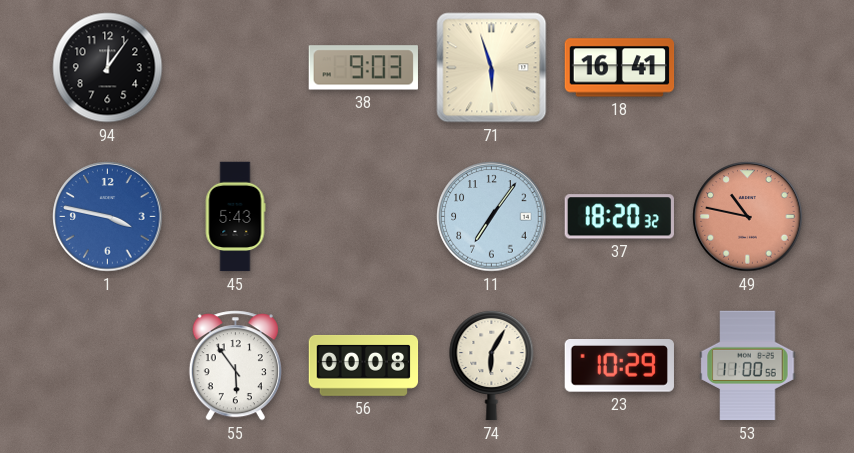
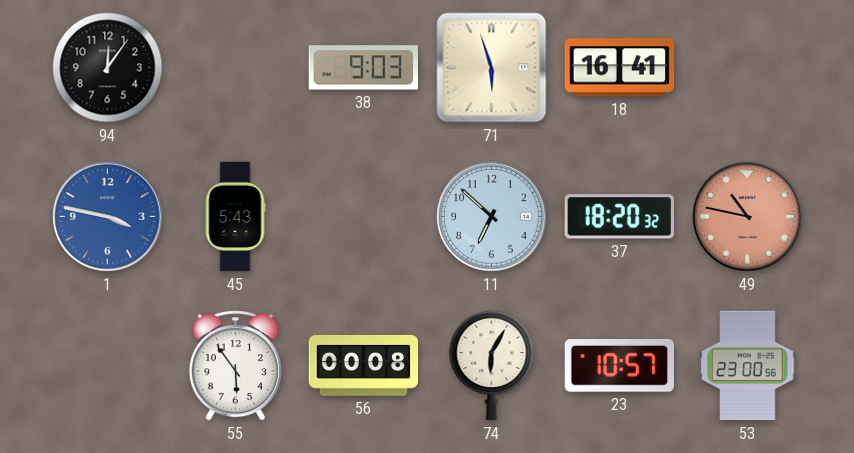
11: 7:06 -> 6:52 (492, 217)
23: 10:29 -> 10:57 (619, 366)
53: 11:00 -> 23:00 (748, 366)
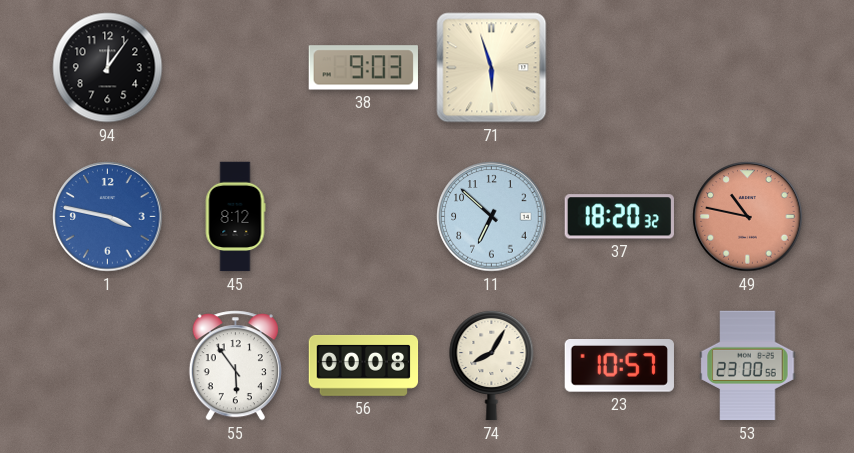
18: 16:41 -> none (620, 68)
45: 5:43 -> 8:12 (235, 217)
74: 6:05 -> 8:05 (492, 365)
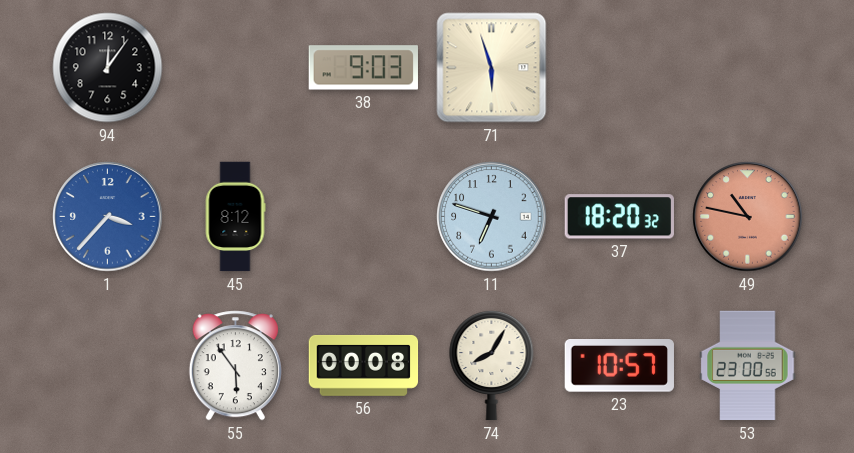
1: 3:47 -> 3:37 (108, 217)
11: 6:52 -> 6:48 (492, 217)
